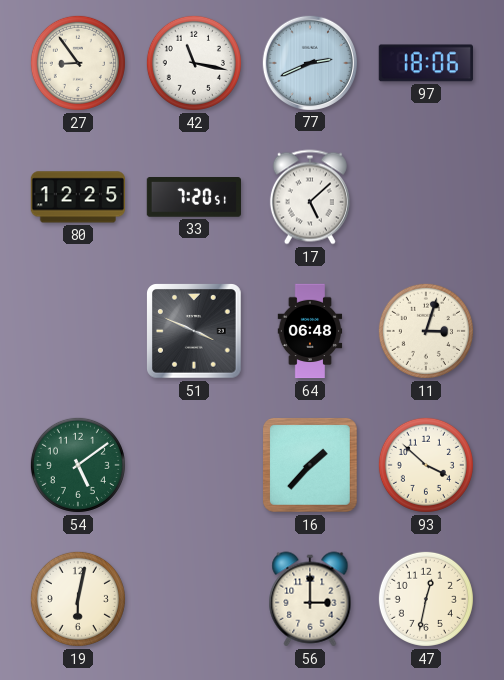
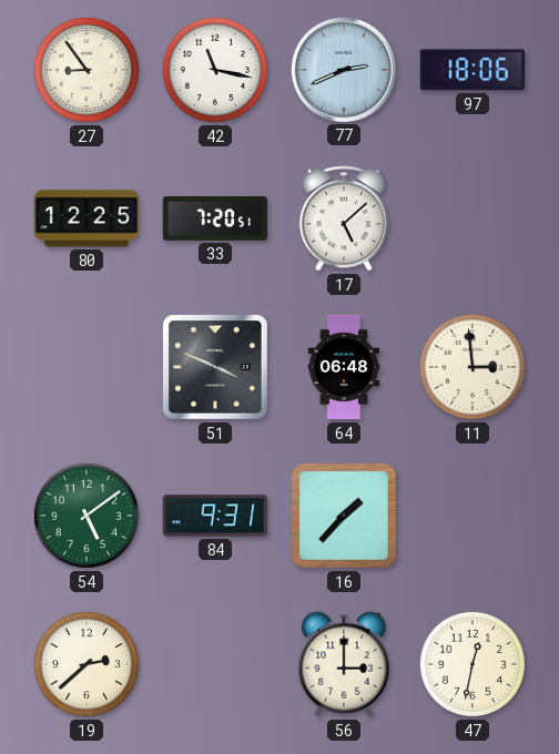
11: 3:03 -> 2:59 (472, 367)
84: none -> 9:31 (214, 516)
93: 3:52 -> none (426, 465)
19: 6:02 -> 2:38 (87, 664)
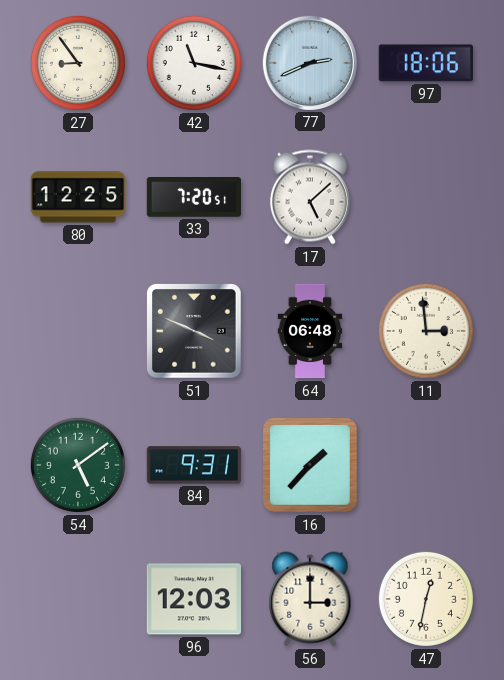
19: 2:38 -> none (87, 664)
96: none -> 12:03 (193, 599)
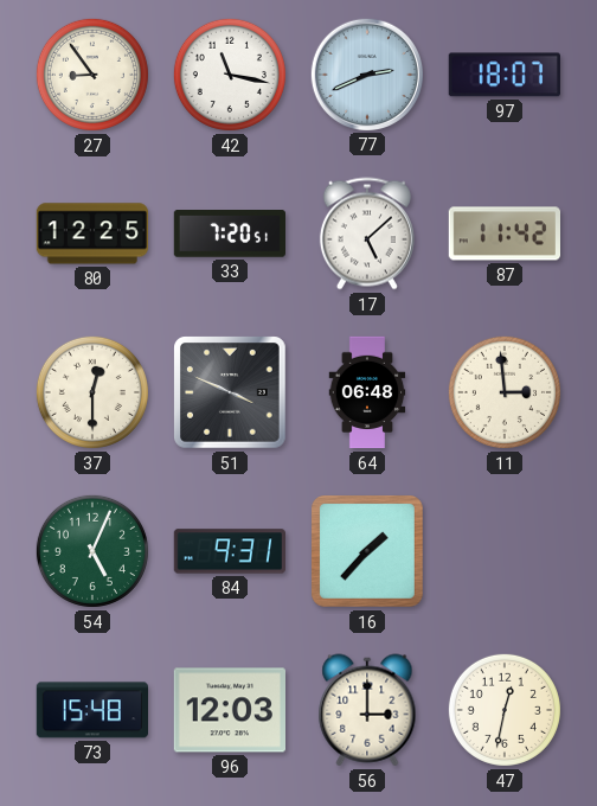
97: 18:06 -> 18:07 (505, 75)
87: none -> 11:42 (503, 234)
37: none -> 12:30 (92, 392)
54: 5:09 -> 5:04 (92, 551)
73: none -> 15:48 (91, 710)
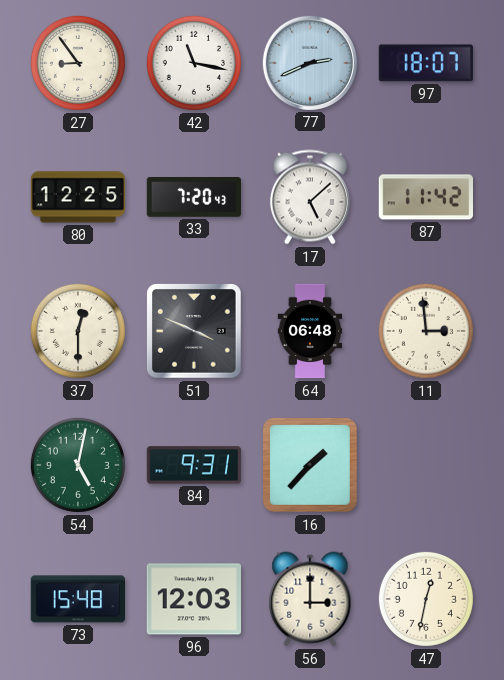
33: 7:20:51 -> 7:20:43 (193, 197)
54: 5:04 -> 5:02 (78, 465)
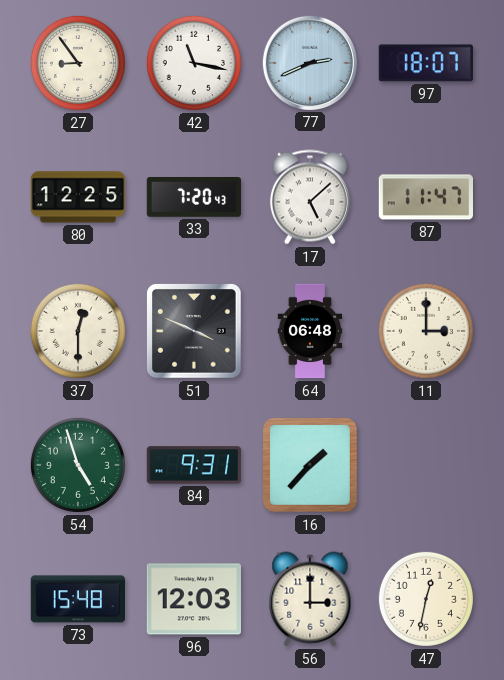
87: 11:42 -> 11:47 (425, 197)
11: 2:59 -> 3:00 (426, 331)
54: 5:02 -> 4:57 (78, 465)
